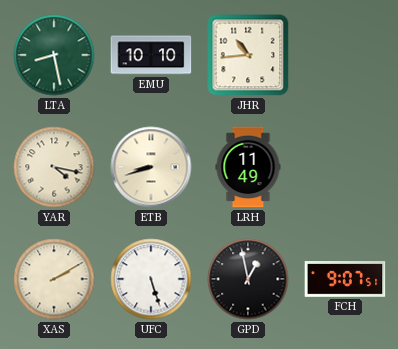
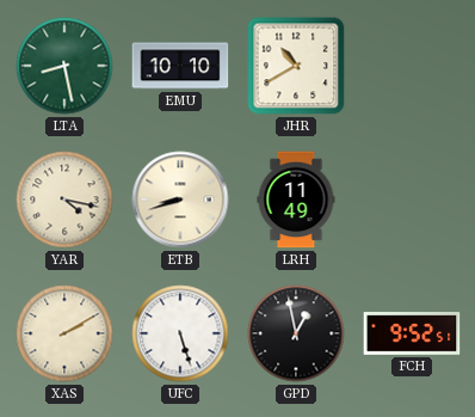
JHR: 10:44 -> 10:40 (296, 66)
FCH: 9:07 -> 9:52 (412, 333)
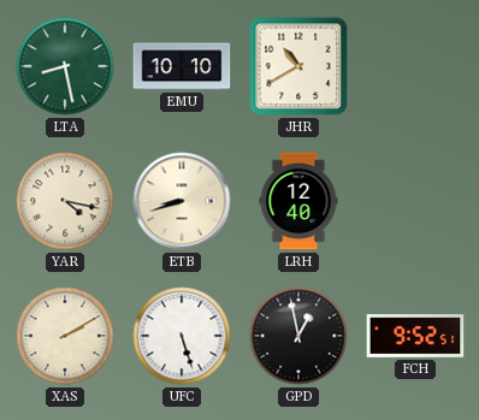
LRH: 11:49 -> 12:40 (298, 201)
